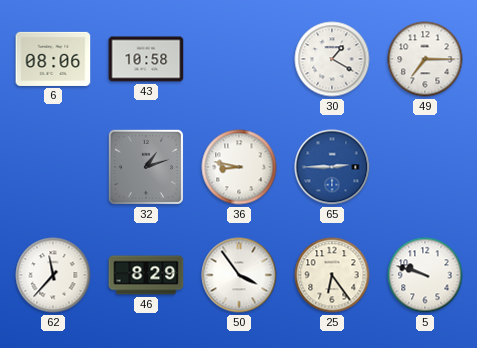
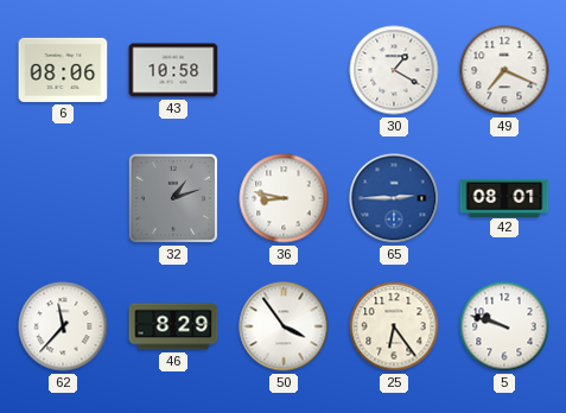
49: 7:15 -> 7:19 (504, 70)
42: none -> 08:01 (504, 197)
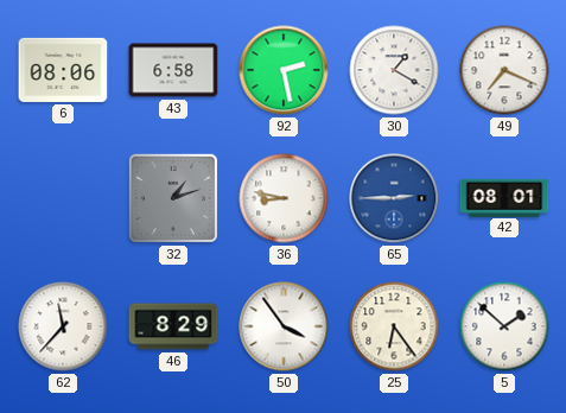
43: 10:58 -> 6:58 (173, 70)
92: none -> 2:28 (284, 70)
5: 9:48 -> 1:52 (504, 326)
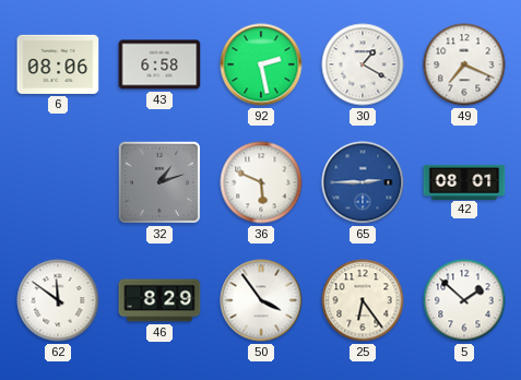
36: 8:47 -> 5:49 (261, 182)
62: 11:37 -> 11:51 (58, 300)
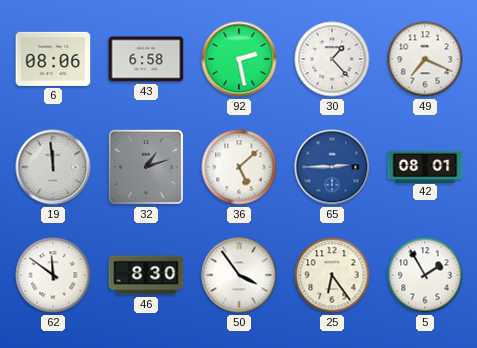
30: 1:20 -> 1:23 (332, 59)
19: none -> 11:59 (53, 167)
36: 5:49 -> 5:08 (239, 167)
46: 8:29 -> 8:30 (146, 275)
5: 1:52 -> 1:55 (425, 275)
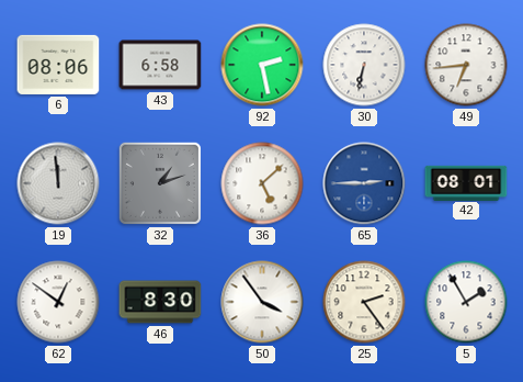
30: 1:23 -> 6:32 (364, 65)
49: 7:19 -> 6:44 (466, 65)
62: 11:51 -> 12:51 (58, 302)
25: 6:24 -> 2:24 (364, 302)
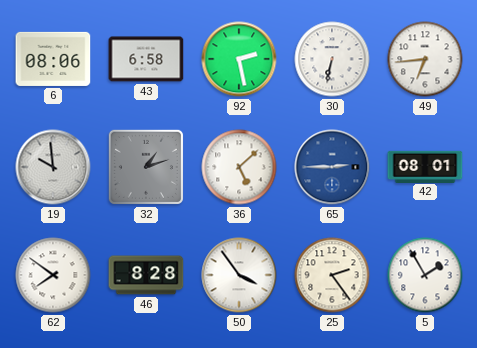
19: 11:59 -> 9:59 (53, 167)
62: 12:51 -> 7:51 (53, 275)
46: 8:30 -> 8:28 (146, 275)
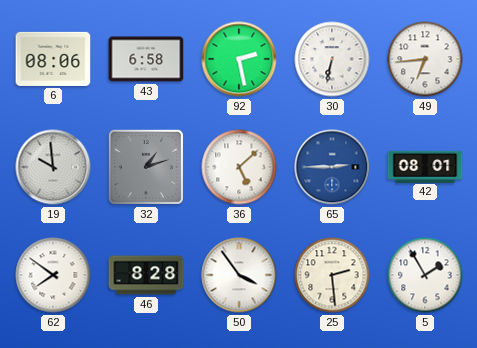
25: 2:24 -> 2:29 (332, 275)
